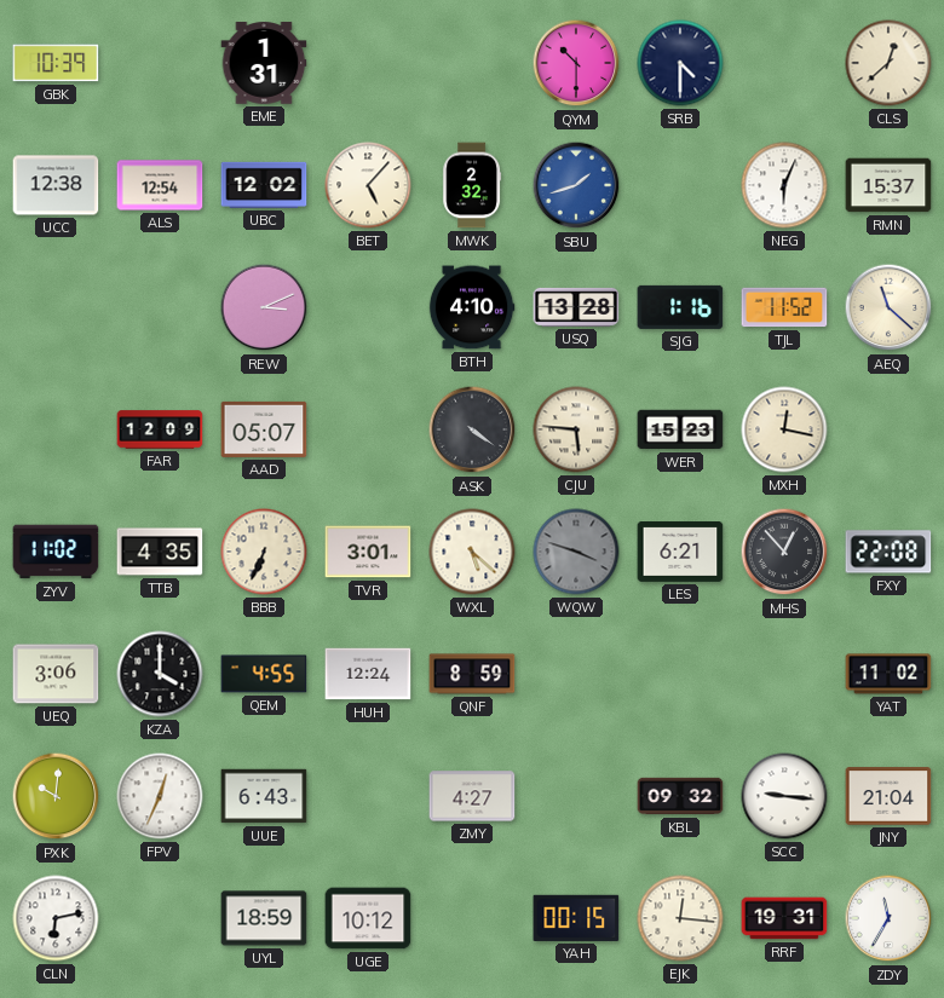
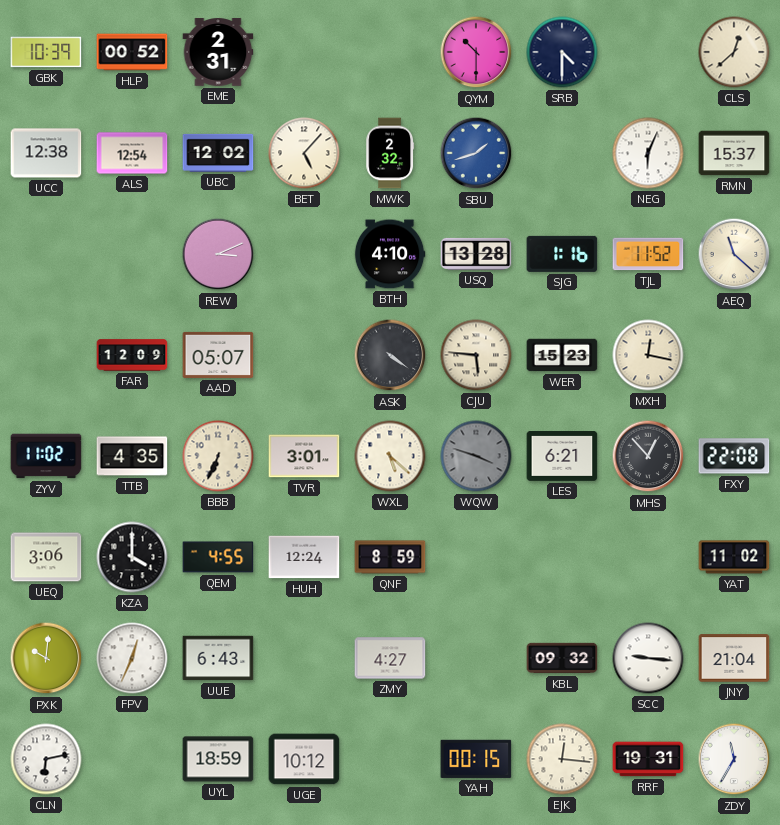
HLP: none -> 00:52 (132, 52)
EME: 1:31 -> 2:31 (218, 52)
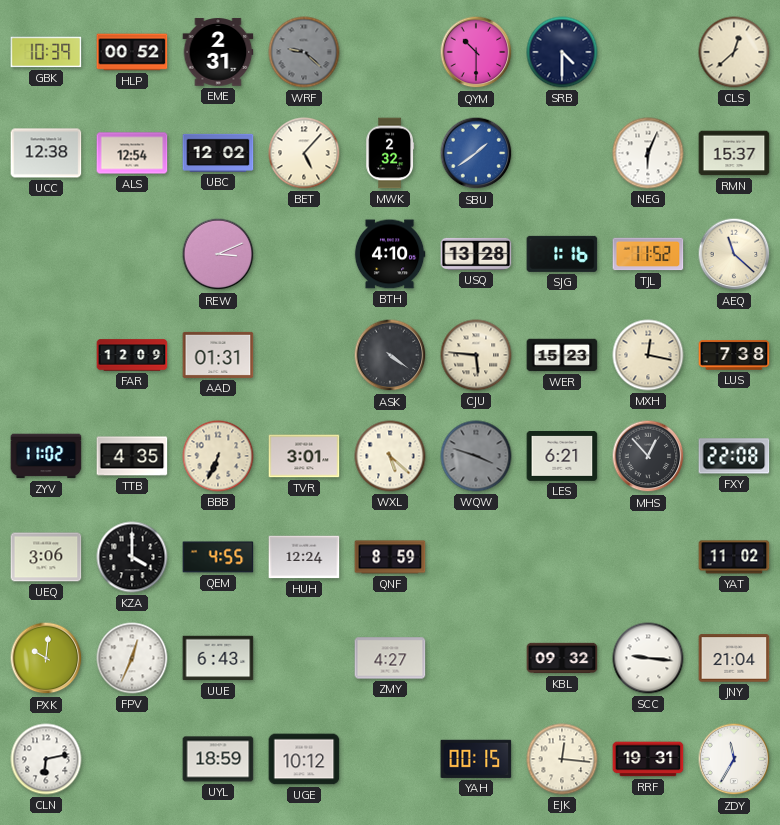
WRF: none -> 9:22 (304, 52)
SBU: 1:42 -> 1:39 (476, 153)
AAD: 05:07 -> 01:31 (218, 355)
LUS: none -> 7:38 (734, 355)
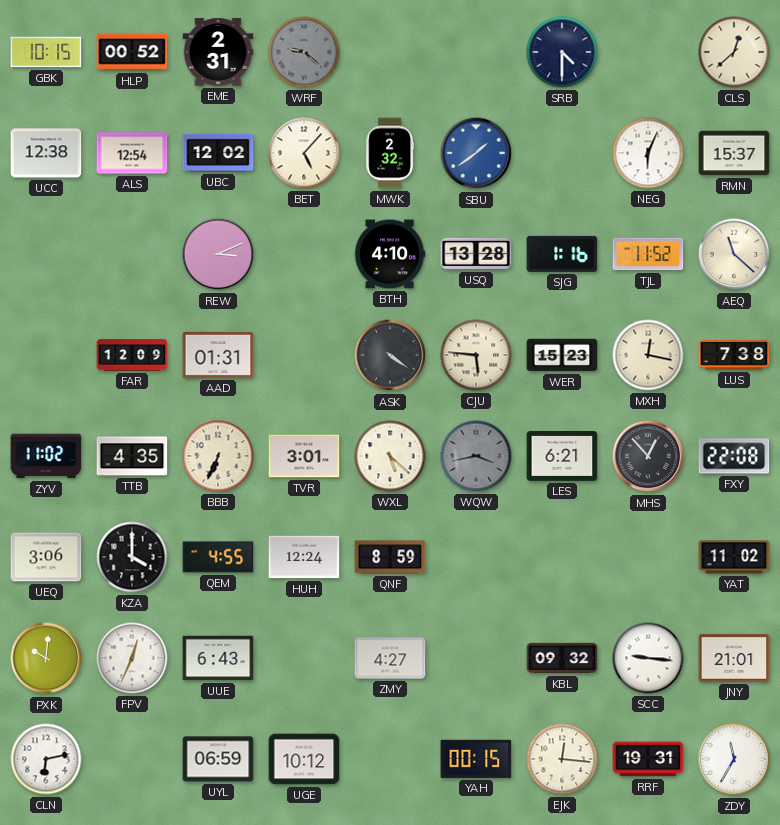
GBK: 10:39 -> 10:15 (46, 52)
QYM: 10:30 -> none (476, 52)
WQW: 3:48 -> 3:43 (476, 456)
JNY: 21:04 -> 21:01 (734, 658)
UYL: 18:59 -> 06:59 (218, 759)
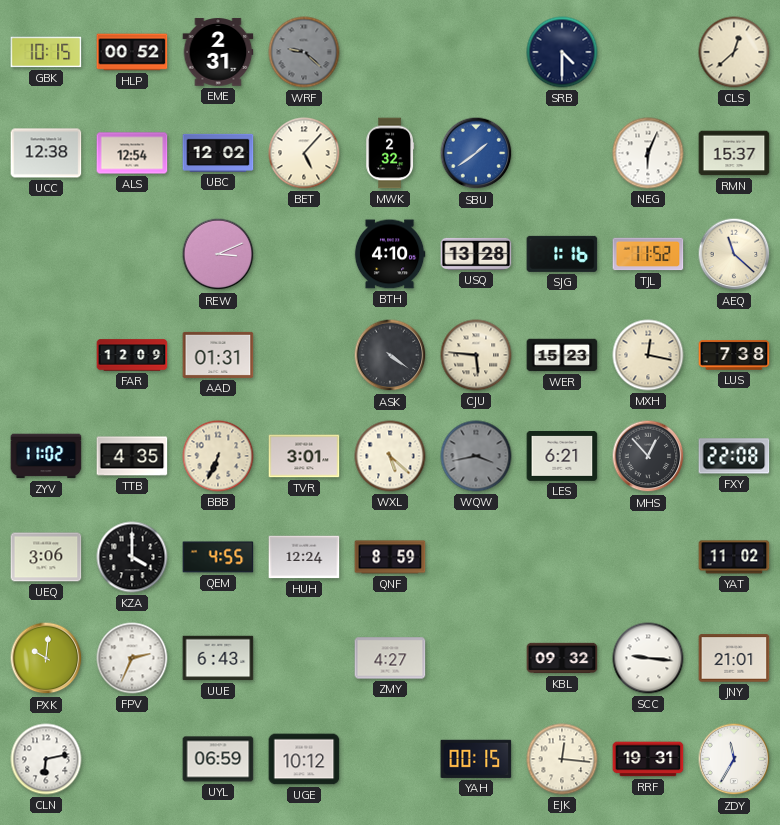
FPV: 12:34 -> 2:34 (132, 658)
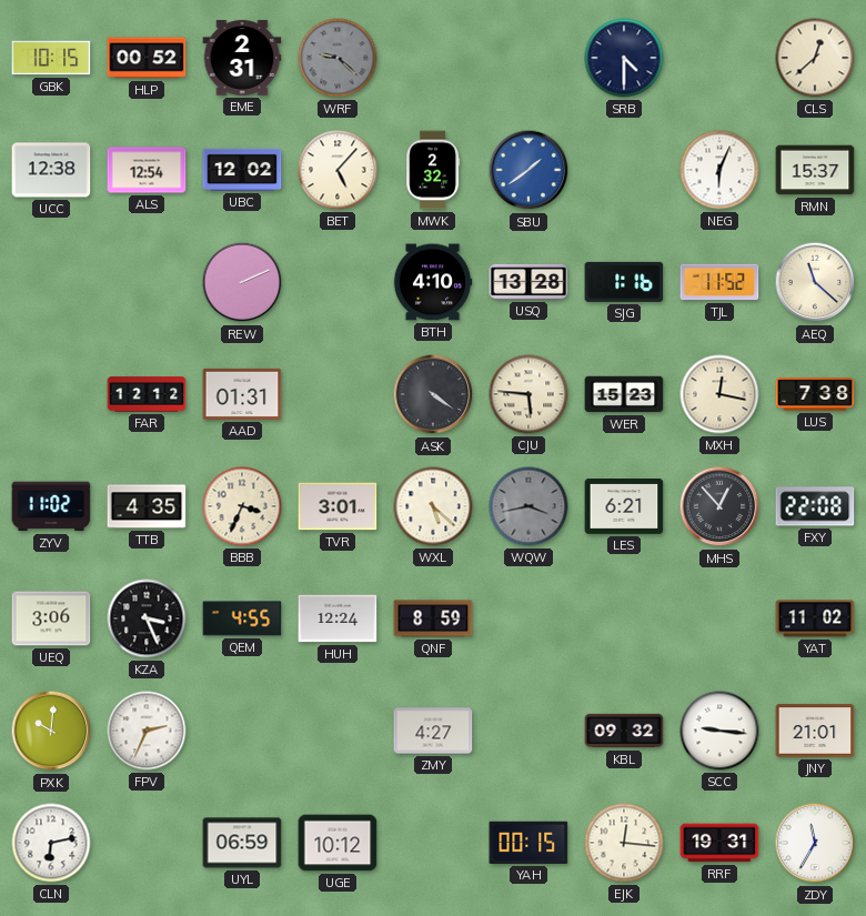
REW: 3:11 -> 2:11 (242, 282)
FAR: 12:09 -> 12:12 (147, 394)
BBB: 6:34 -> 3:34 (242, 506)
KZA: 4:00 -> 3:26 (147, 618)
UUE: 6:43 -> none (218, 658)
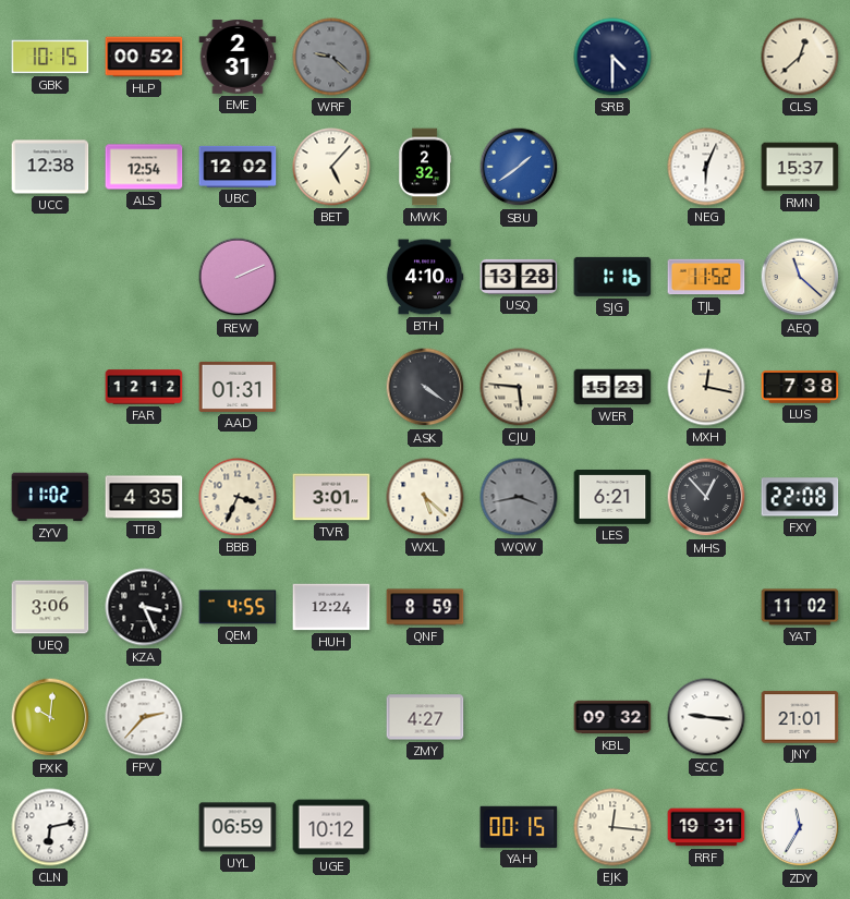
FPV: 2:34 -> 2:37 (144, 717)
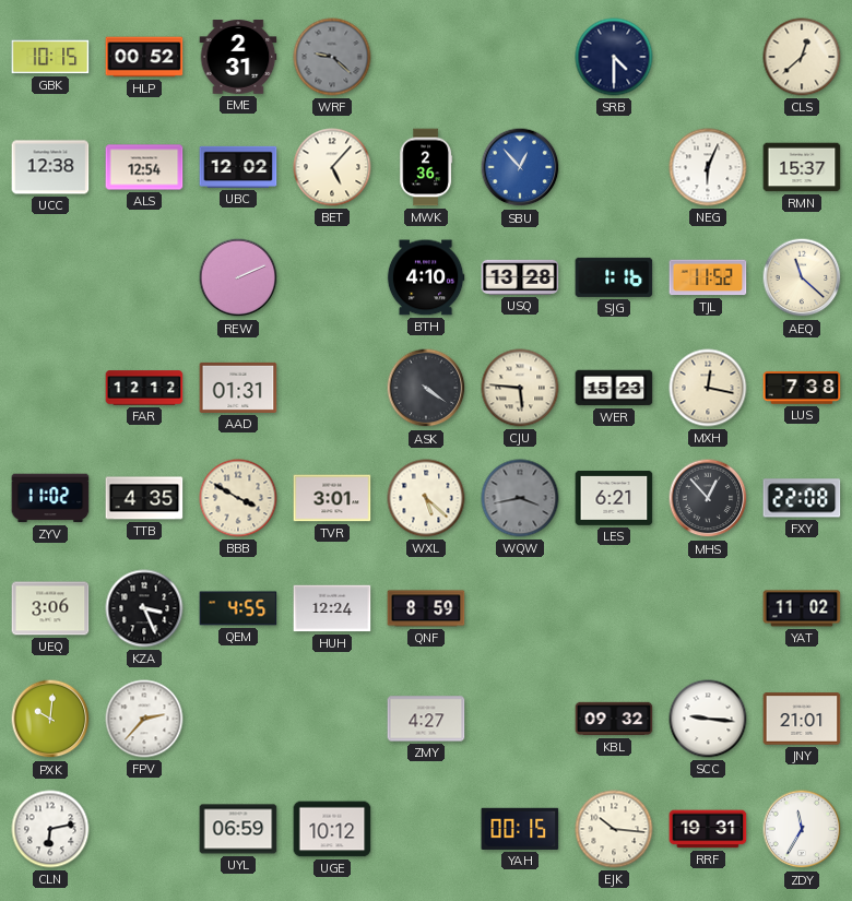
MWK: 2:32 -> 2:36 (426, 167)
SBU: 1:39 -> 12:53 (520, 167)
BBB: 3:34 -> 3:50 (238, 498)
EJK: 12:16 -> 10:16 (614, 829)
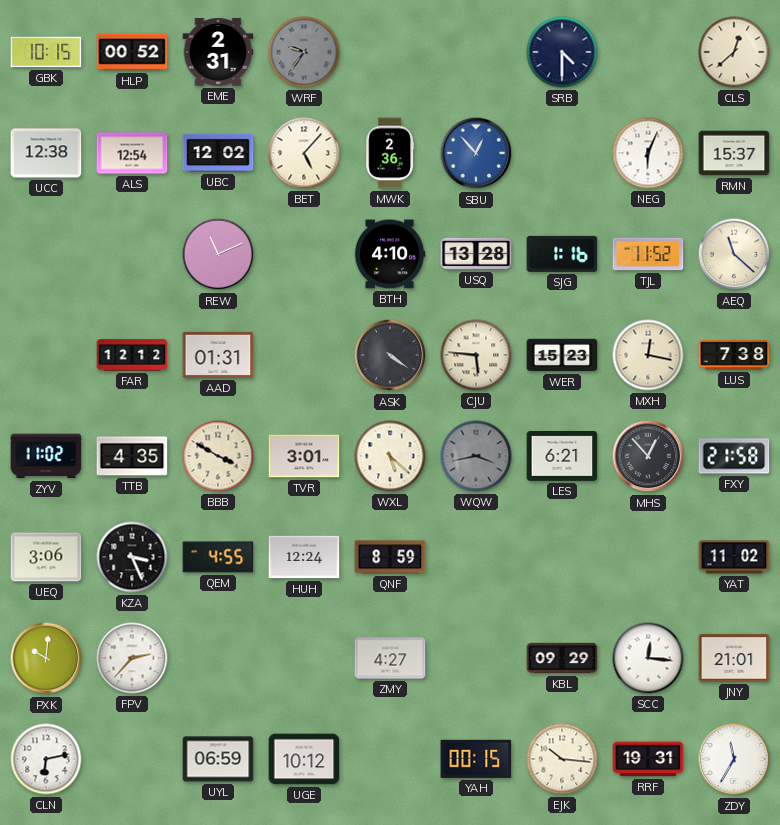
WRF: 9:22 -> 9:36 (304, 52)
REW: 2:11 -> 11:11 (218, 254)
FXY: 22:08 -> 21:58 (734, 456)
KBL: 09:32 -> 09:29 (562, 658)
SCC: 9:16 -> 12:16 (648, 658)
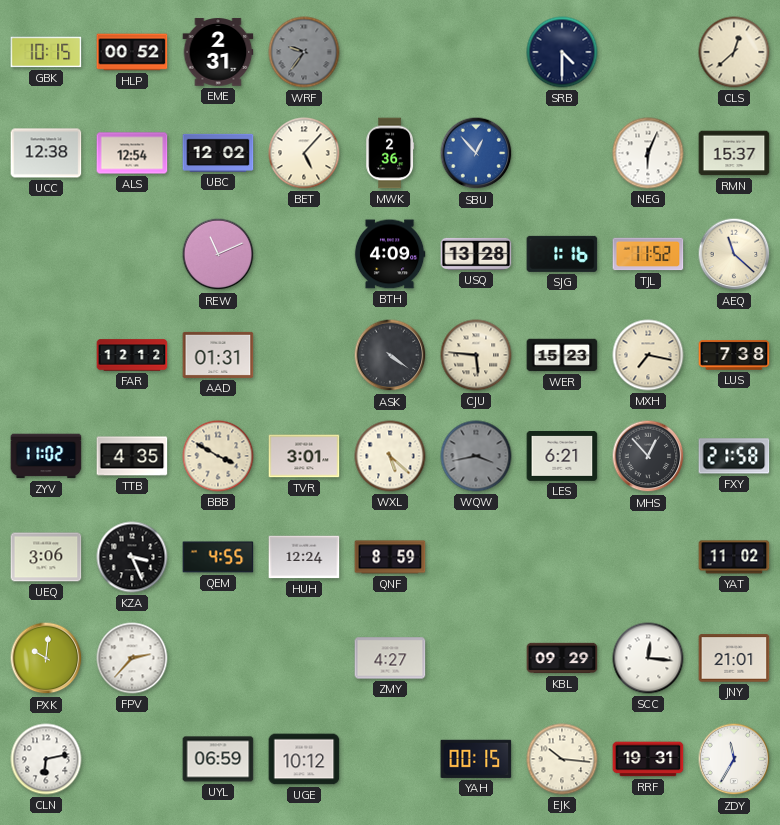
BTH: 4:10 -> 4:09 (390, 254)
MXH: 12:17 -> 7:17 (648, 355)
